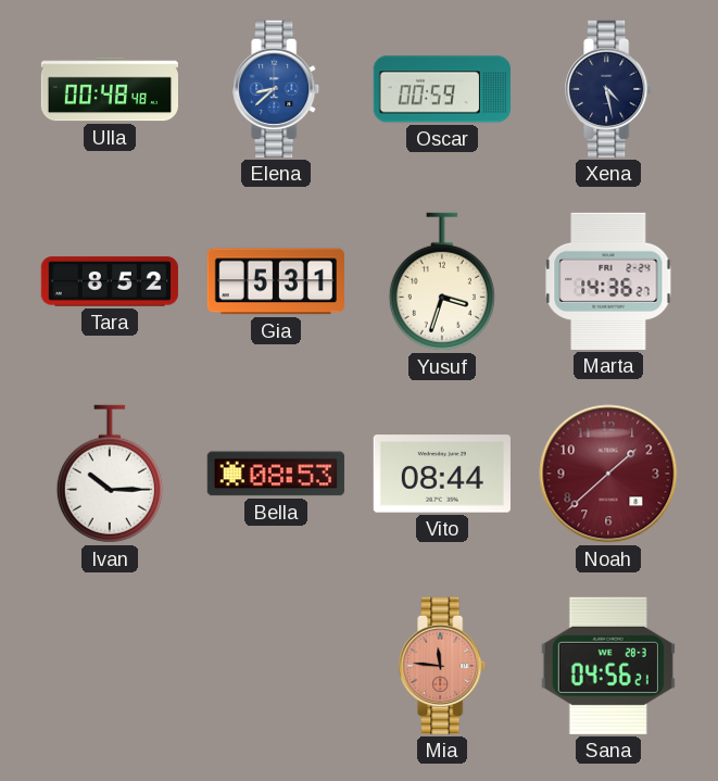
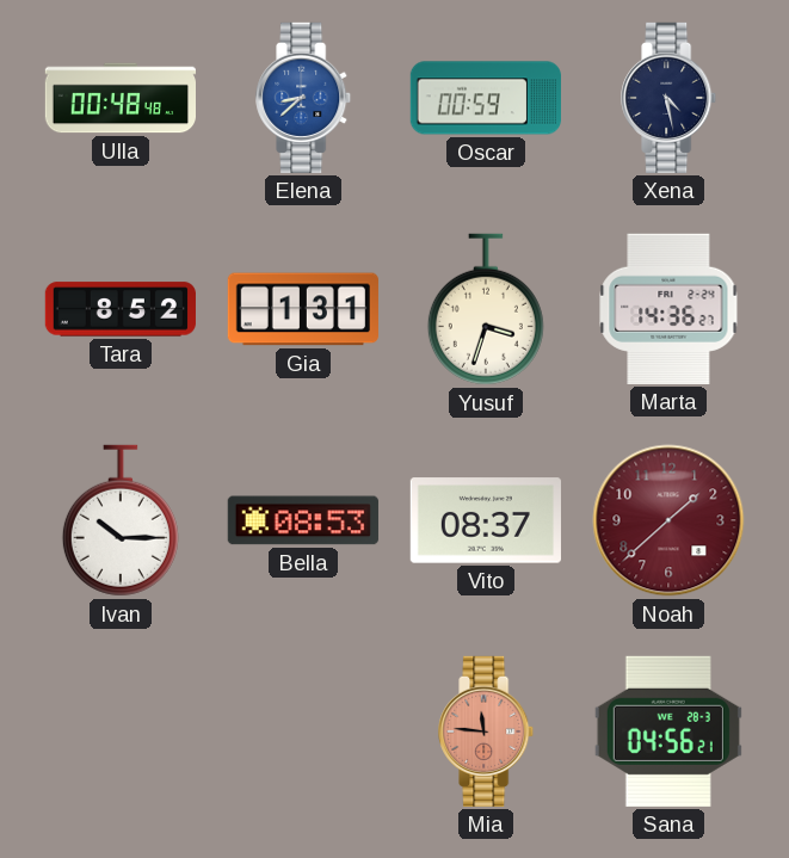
Gia: 5:31 -> 1:31 (303, 309)
Vito: 08:44 -> 08:37 (486, 520)
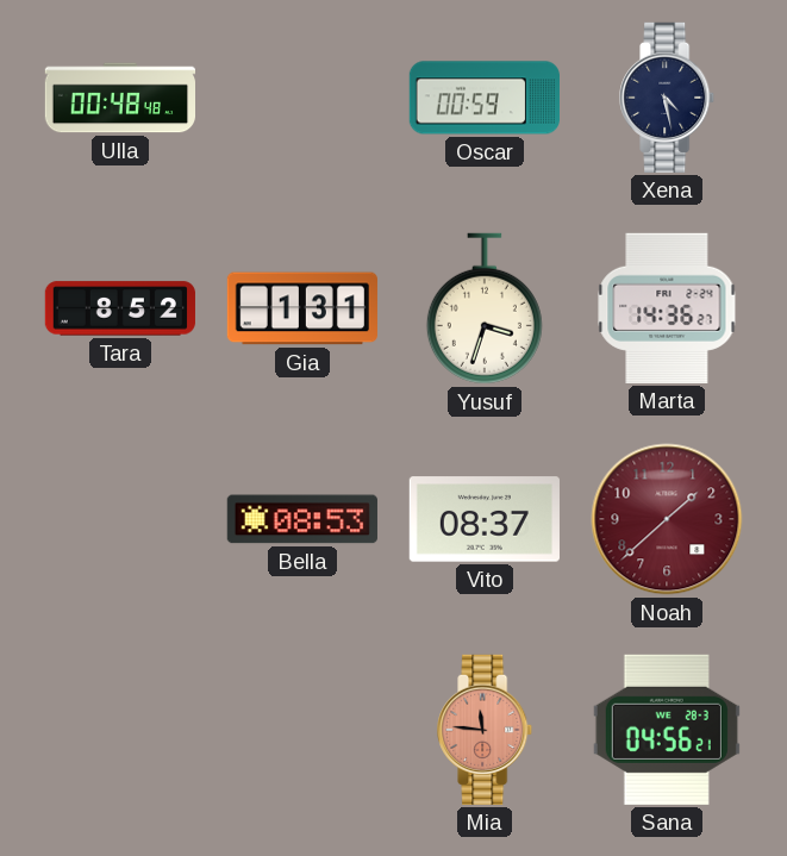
Elena: 8:38 -> none (304, 98)
Ivan: 10:15 -> none (121, 520)
